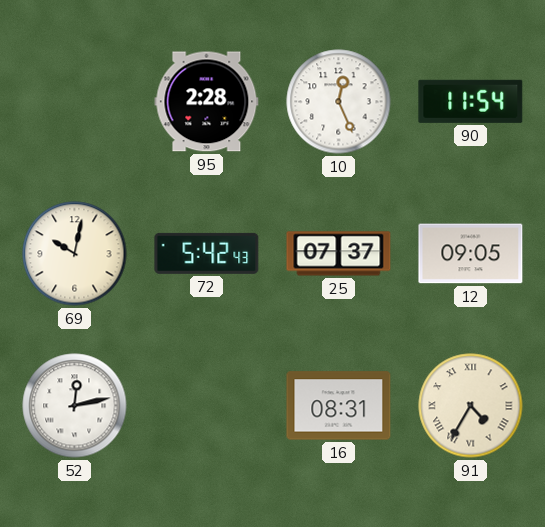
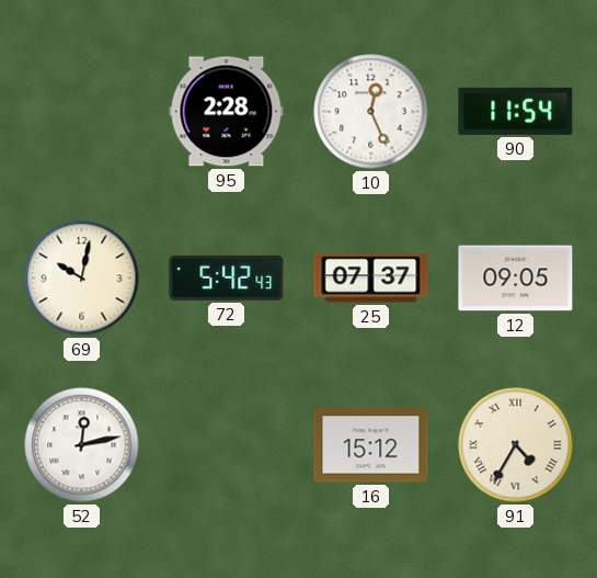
16: 08:31 -> 15:12 (371, 445)
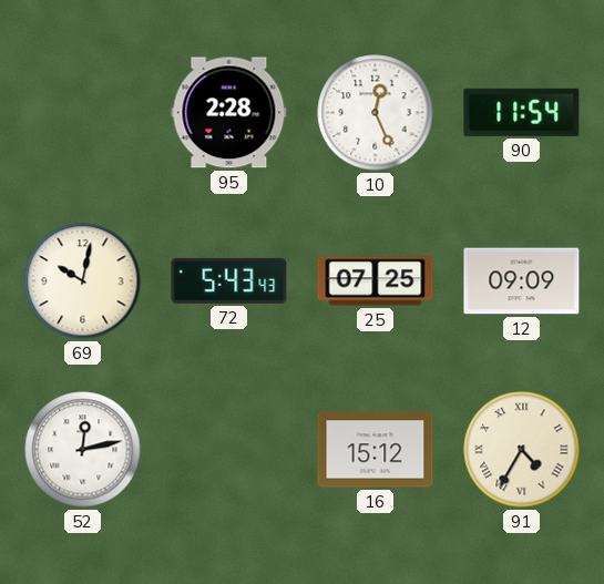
72: 5:42 -> 5:43 (229, 280)
25: 07:37 -> 07:25 (376, 281)
12: 09:05 -> 09:09 (522, 281)
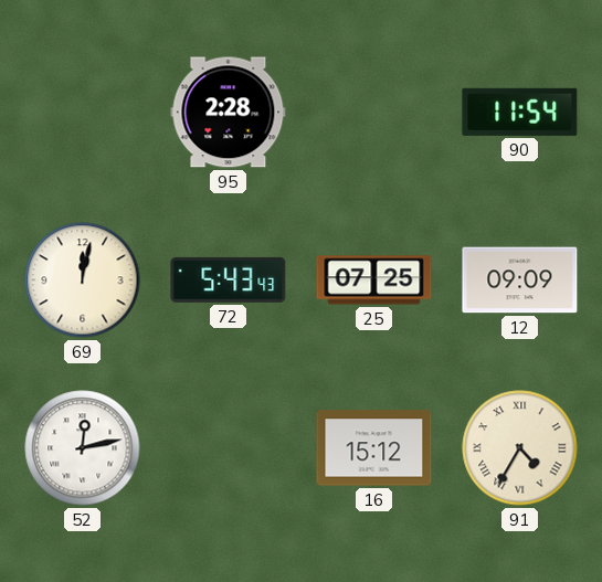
10: 12:26 -> none (376, 113)
69: 10:02 -> 12:02 (83, 281)
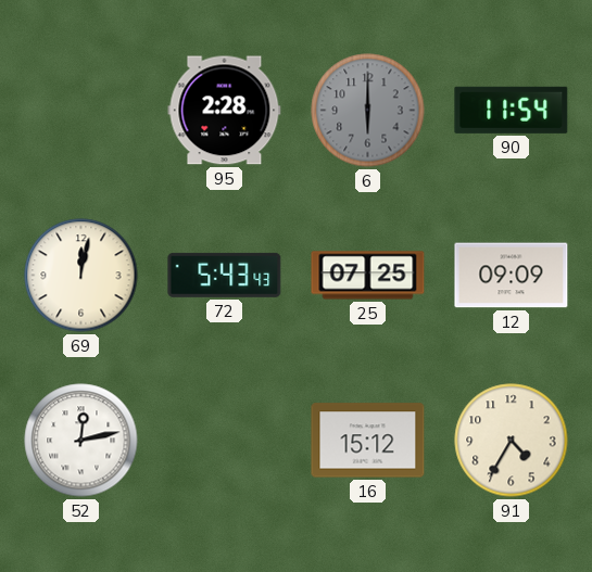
6: none -> 6:00 (368, 111)
91 numerals: Roman -> Arabic (512, 441)
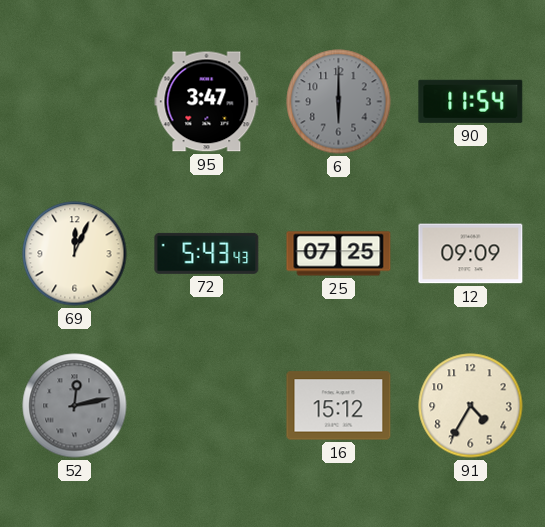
95: 2:28 -> 3:47 (207, 102)
69: 12:02 -> 12:04 (75, 254)
52 dial: white -> grey (75, 406)
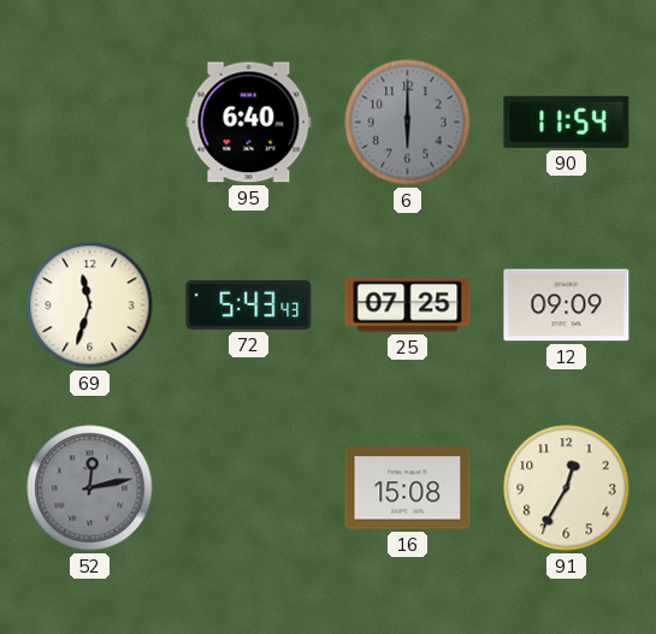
95: 3:47 -> 6:40 (249, 123)
69: 12:04 -> 11:33 (90, 306)
16: 15:12 -> 15:08 (408, 488)
91: 4:35 -> 12:35 (567, 488)
